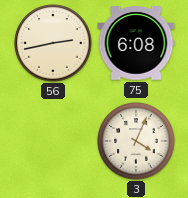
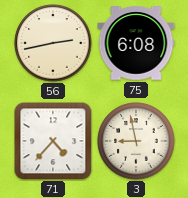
71: none -> 4:37 (53, 141)
3: 4:04 -> 8:58 (136, 141)
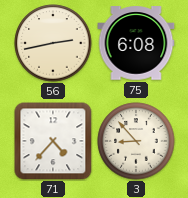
3: 8:58 -> 8:53 (136, 141)
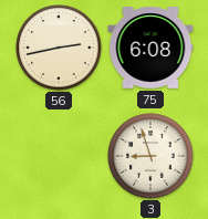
71: 4:37 -> none (53, 141)
3: 8:53 -> 8:57 (150, 156)
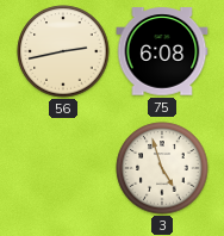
3: 8:57 -> 4:57 (162, 168)
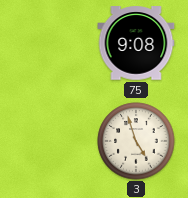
56: 2:43 -> none (63, 51)
75: 6:08 -> 9:08 (136, 43)
